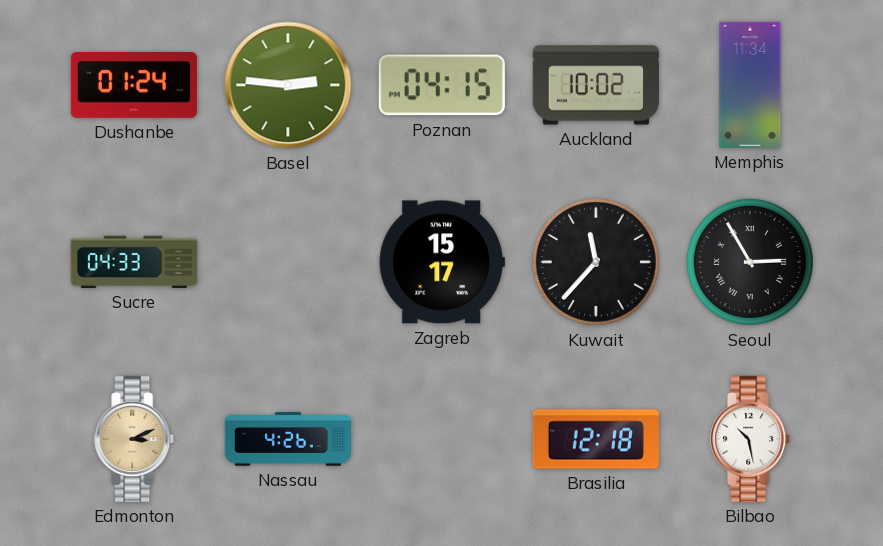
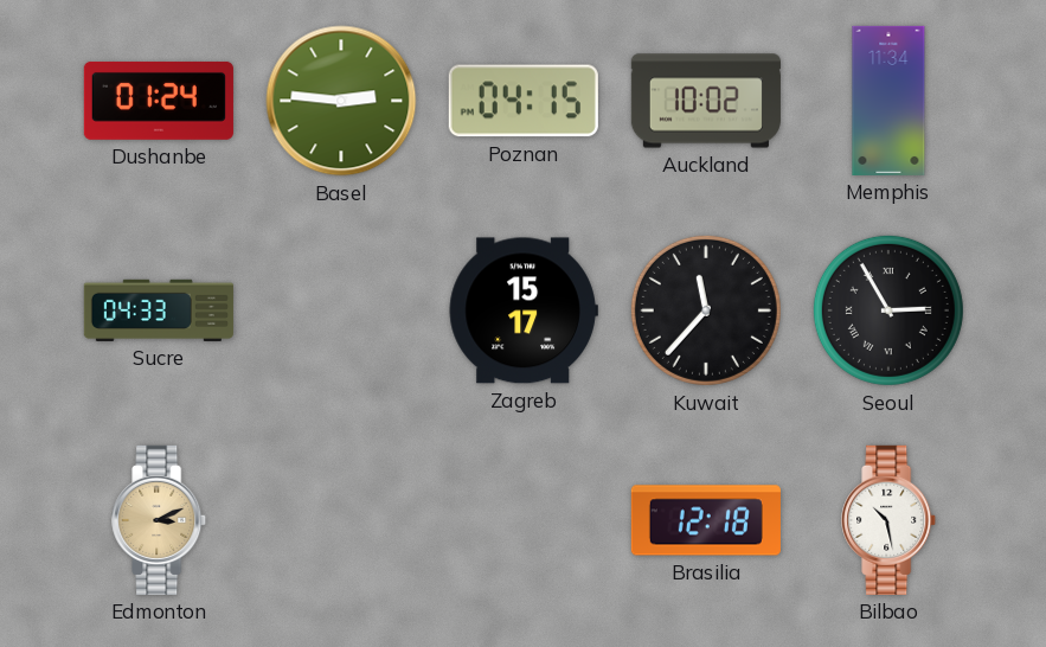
Nassau: 4:26 -> none (288, 439)
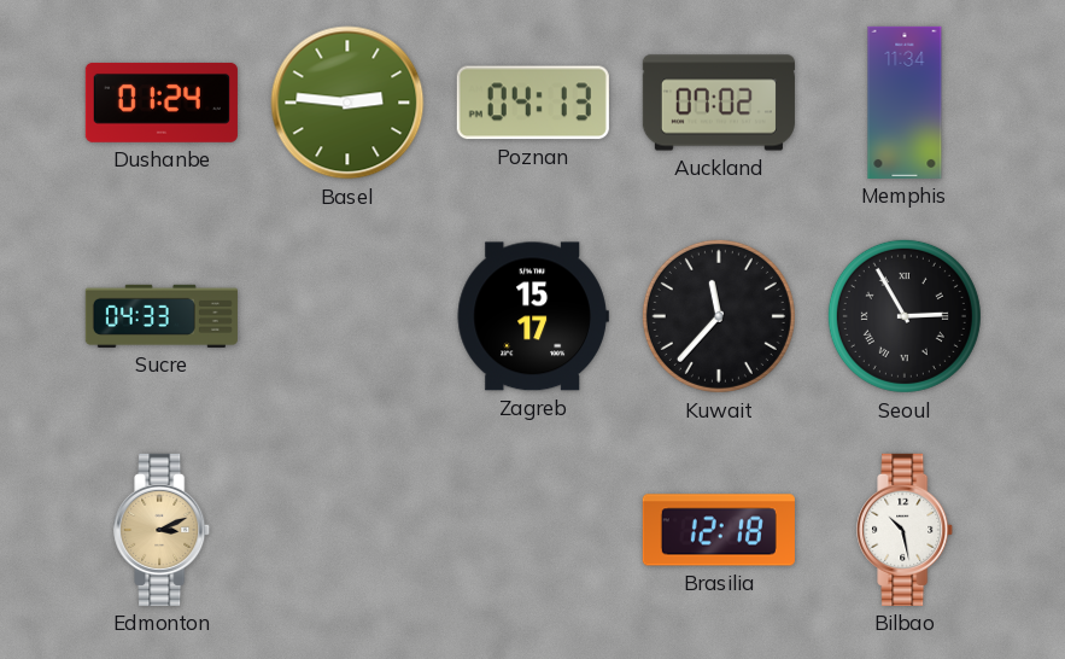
Poznan: 04:15 -> 04:13 (533, 103)
Auckland: 10:02 -> 07:02 (719, 103)
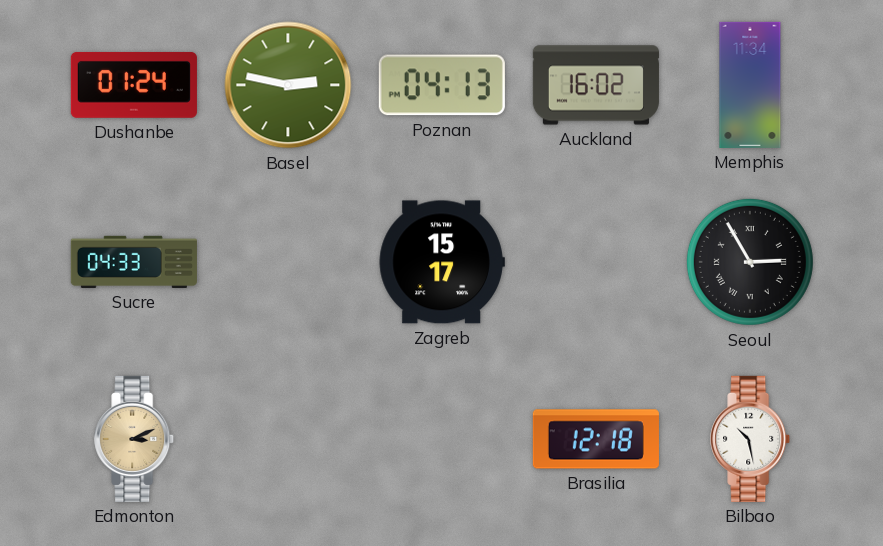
Basel: 2:46 -> 2:47 (288, 85)
Auckland: 07:02 -> 16:02 (596, 85)
Kuwait: 11:37 -> none (719, 316)
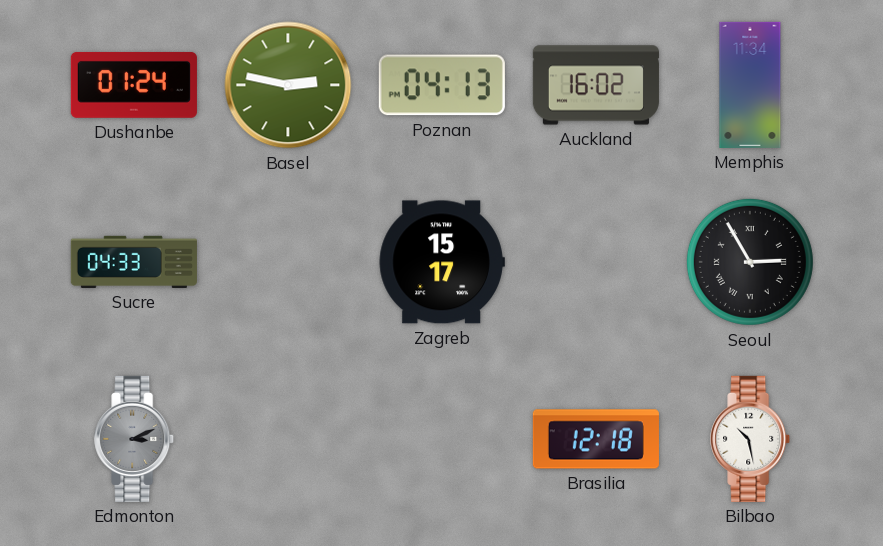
Edmonton dial: champagne -> grey (135, 439)
